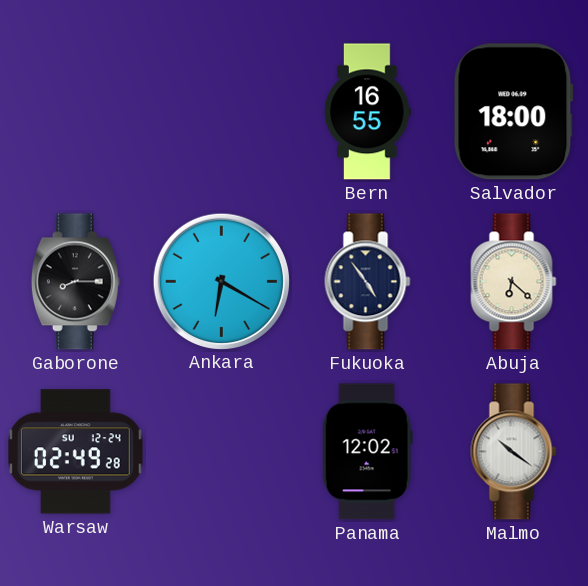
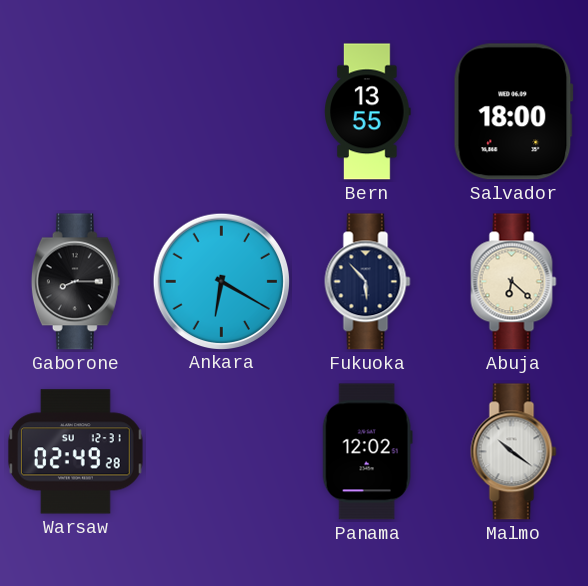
Bern: 16:55 -> 13:55 (368, 112)
Fukuoka: 4:54 -> 5:53 (368, 282)
Warsaw date: SU 12-24 -> SU 12-31 (75, 452)
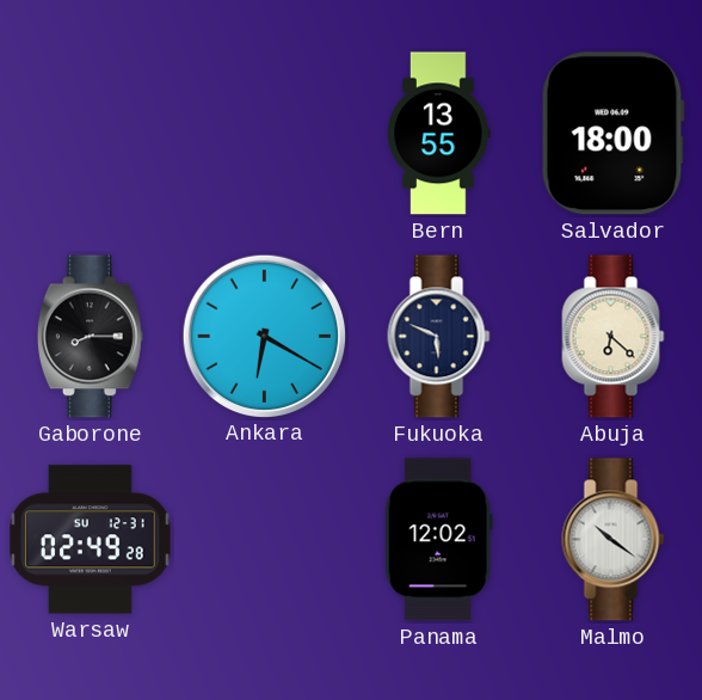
Fukuoka: 5:53 -> 5:49 (439, 337)
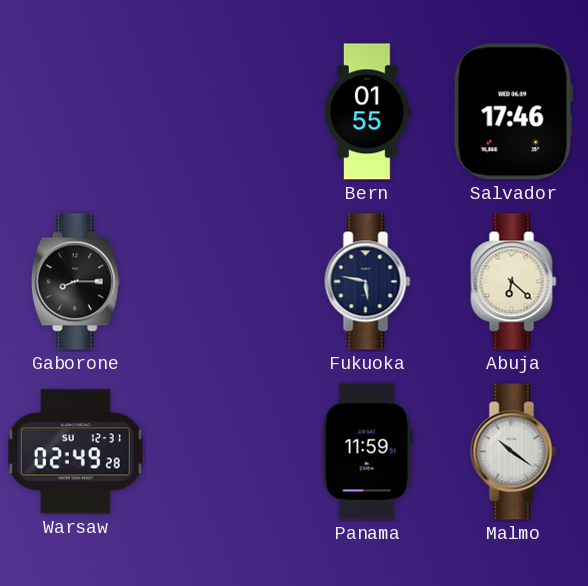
Bern: 13:55 -> 01:55 (368, 112)
Salvador: 18:00 -> 17:46 (513, 112)
Ankara: 6:20 -> none (264, 336)
Fukuoka: 5:49 -> 5:47 (368, 282)
Panama: 12:02 -> 11:59 (367, 452)
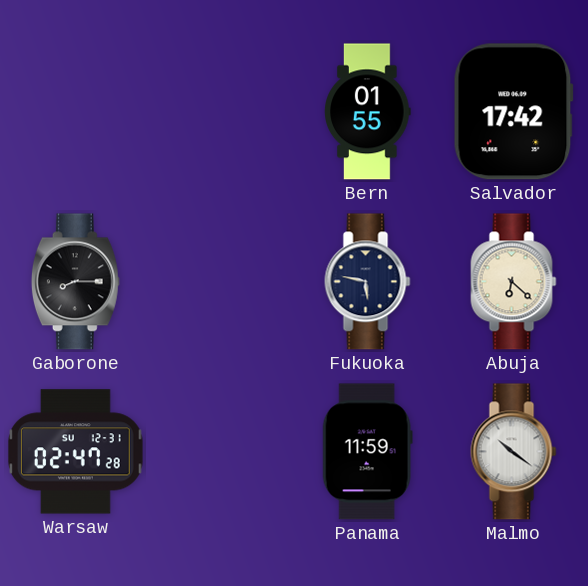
Salvador: 17:46 -> 17:42 (513, 112)
Warsaw: 02:49 -> 02:47 (75, 452)
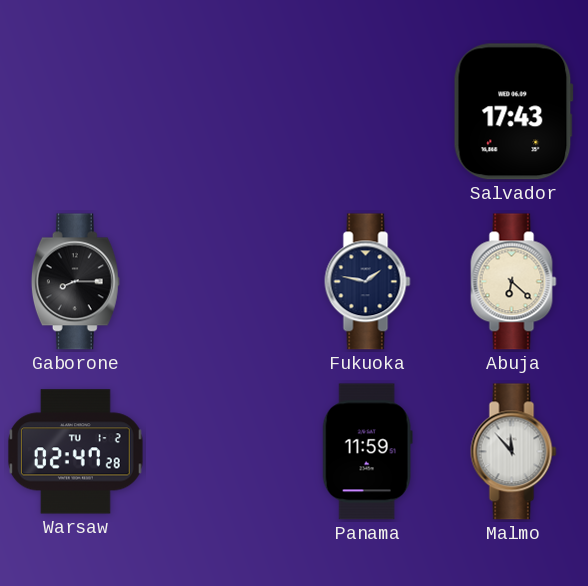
Bern: 01:55 -> none (368, 112)
Salvador: 17:42 -> 17:43 (513, 112)
Fukuoka: 5:47 -> 1:47 (368, 282)
Warsaw date: SU 12-31 -> TU 1-2 (75, 452)
Malmo: 10:21 -> 11:53 (514, 452)
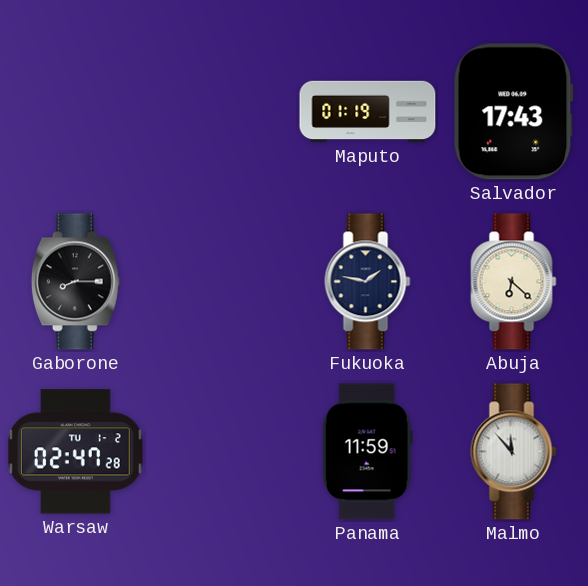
Maputo: none -> 01:19 (368, 112)
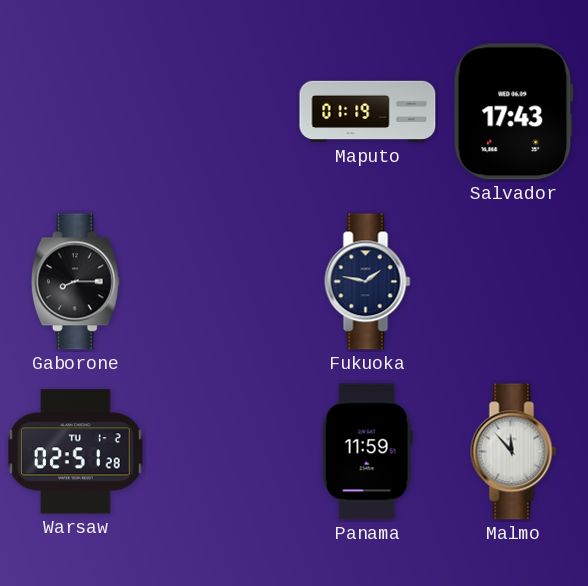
Abuja: 6:22 -> none (514, 282)
Warsaw: 02:47 -> 02:51 (75, 452)
